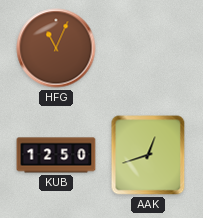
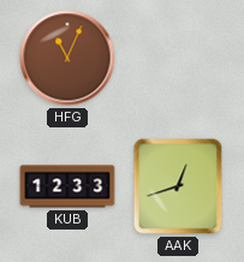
KUB: 12:50 -> 12:33 (67, 186)
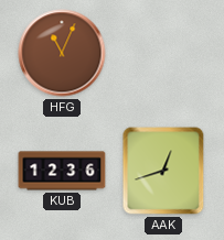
KUB: 12:33 -> 12:36 (62, 171)
